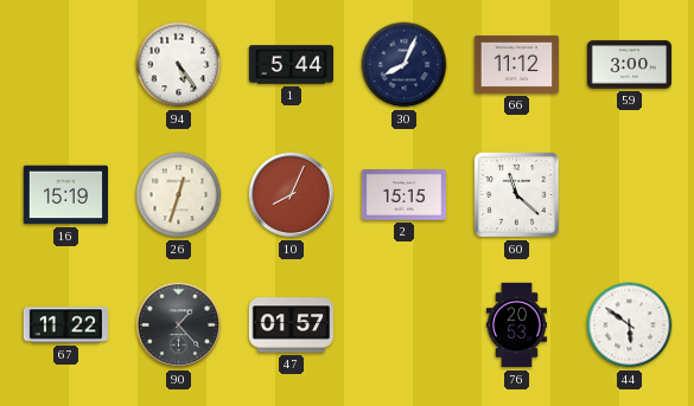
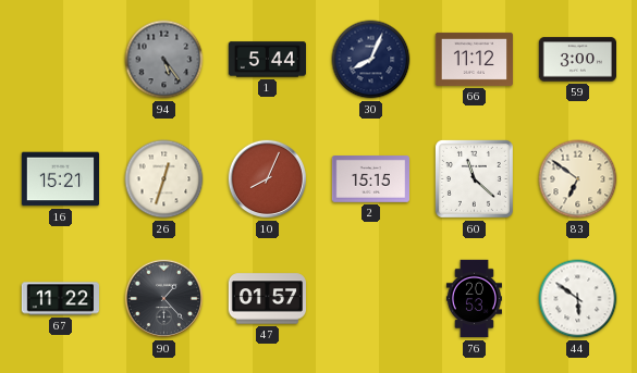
94 dial: white -> grey (164, 60)
16: 15:19 -> 15:21 (60, 179)
83: none -> 6:51 (578, 179)
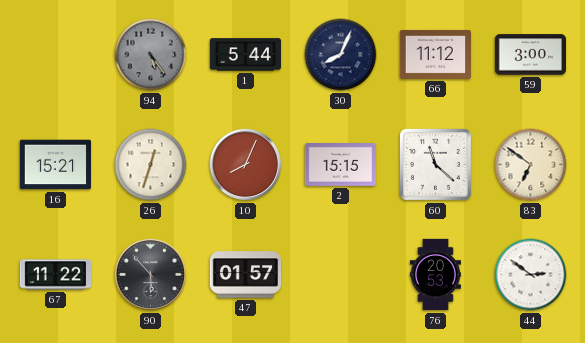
90: 1:23 -> 5:53 (151, 275)
44: 5:51 -> 2:51 (531, 275)
